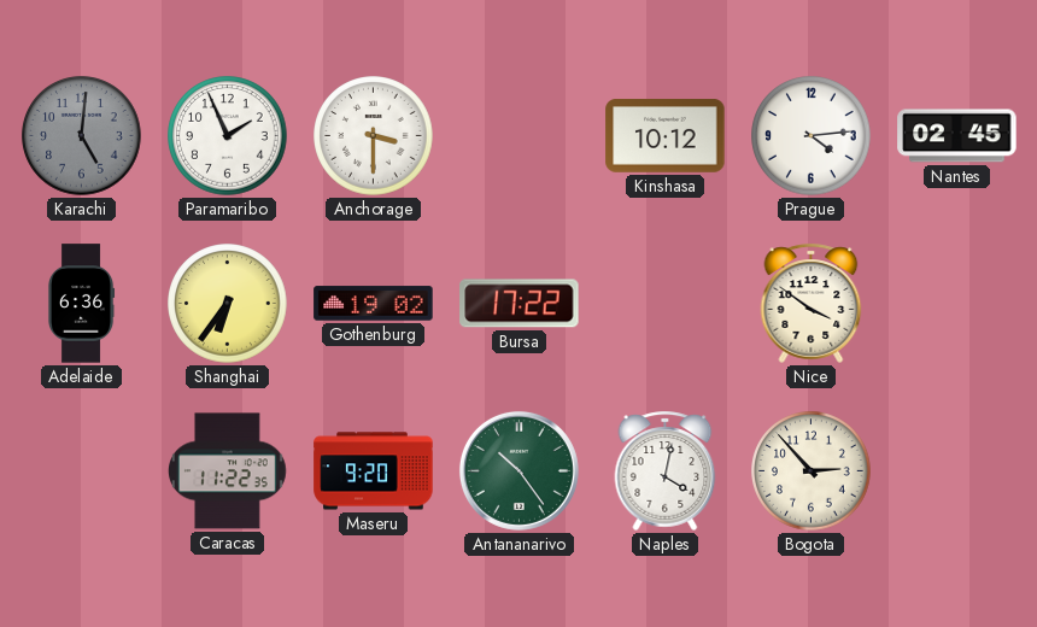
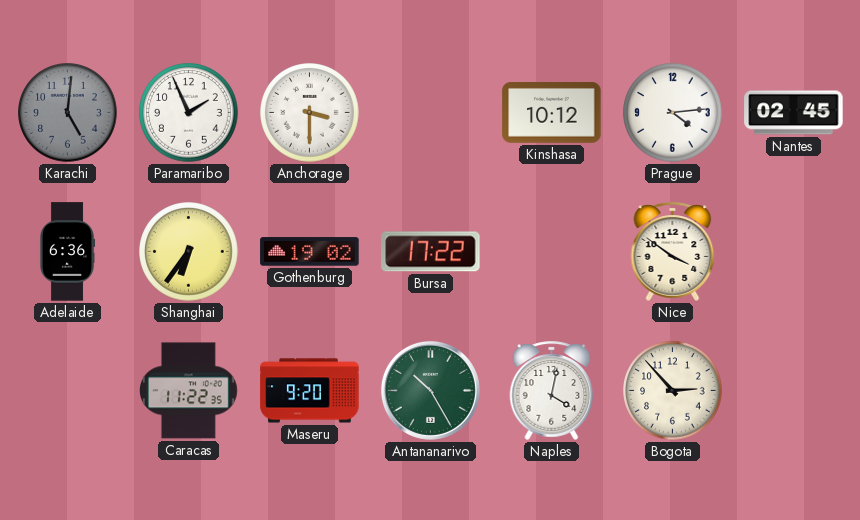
Antananarivo: 10:24 -> 10:25 (430, 390)
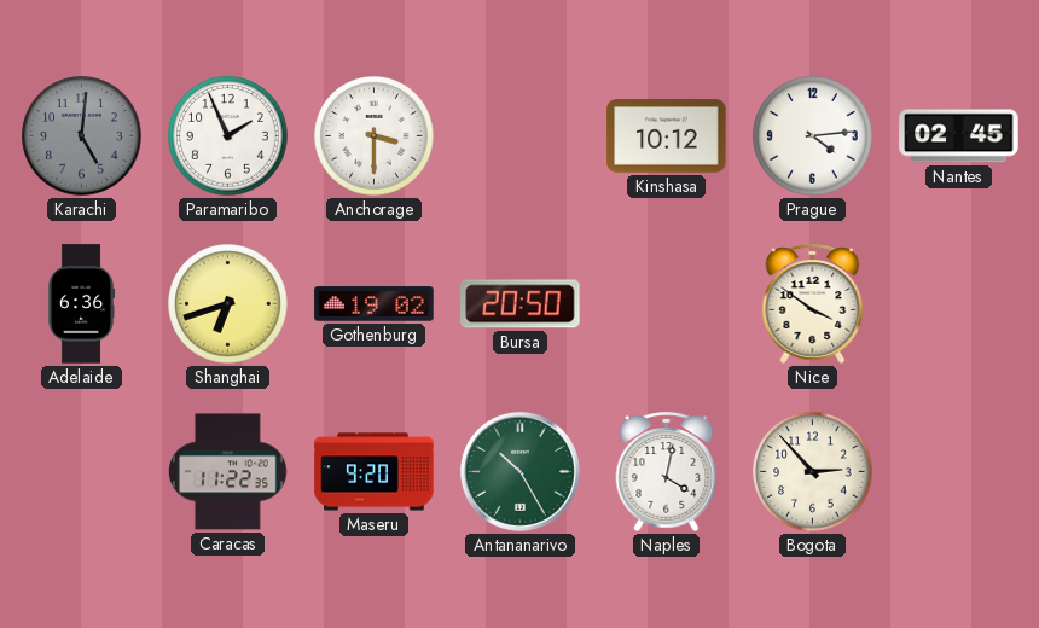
Shanghai: 6:36 -> 6:42 (228, 304)
Bursa: 17:22 -> 20:50 (521, 304)
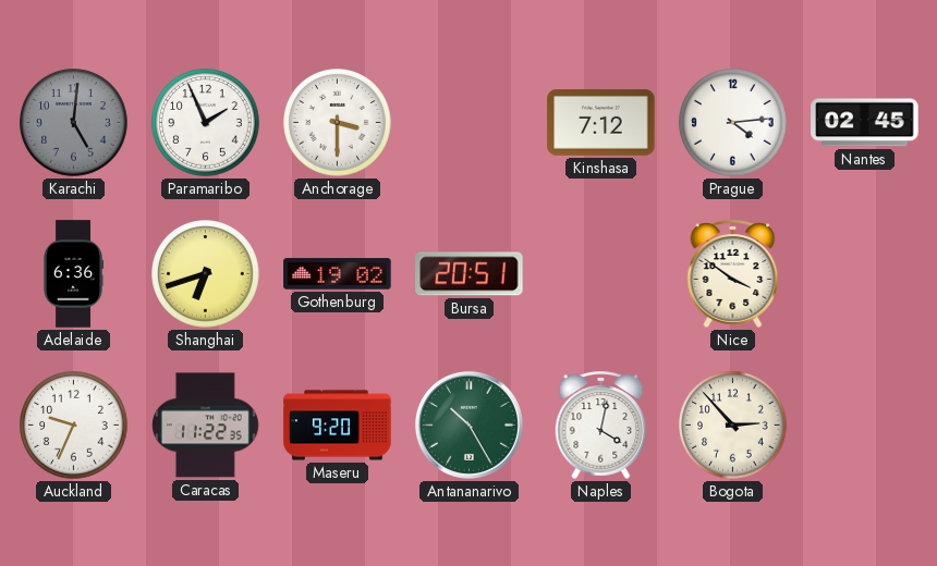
Kinshasa: 10:12 -> 7:12 (601, 123)
Bursa: 20:50 -> 20:51 (470, 274)
Auckland: none -> 9:34 (74, 426)
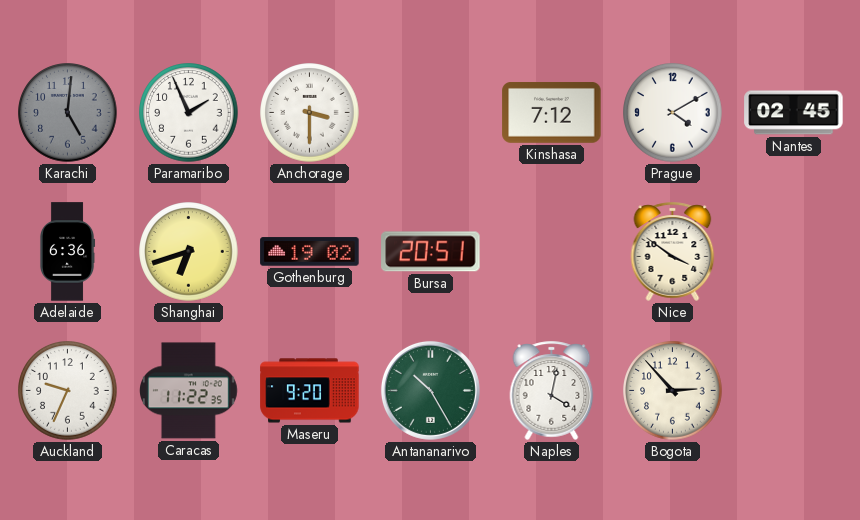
Prague: 4:14 -> 4:10 (673, 113)
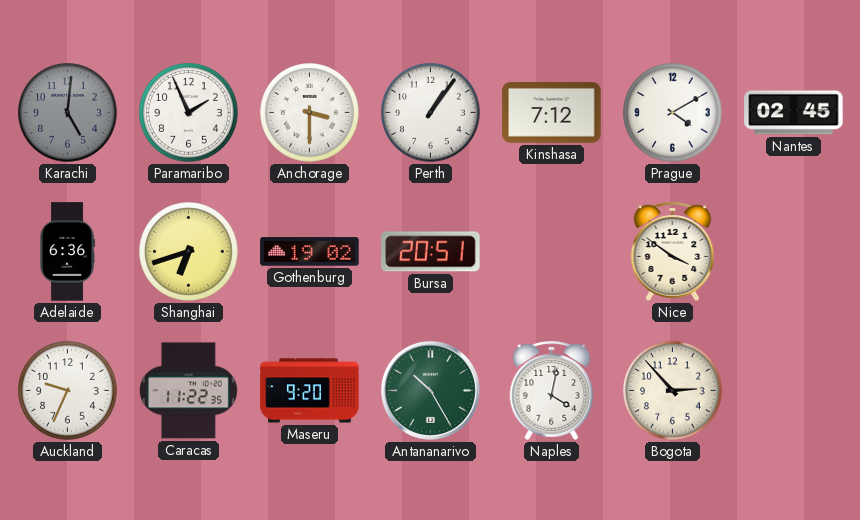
Perth: none -> 1:06 (431, 113)
